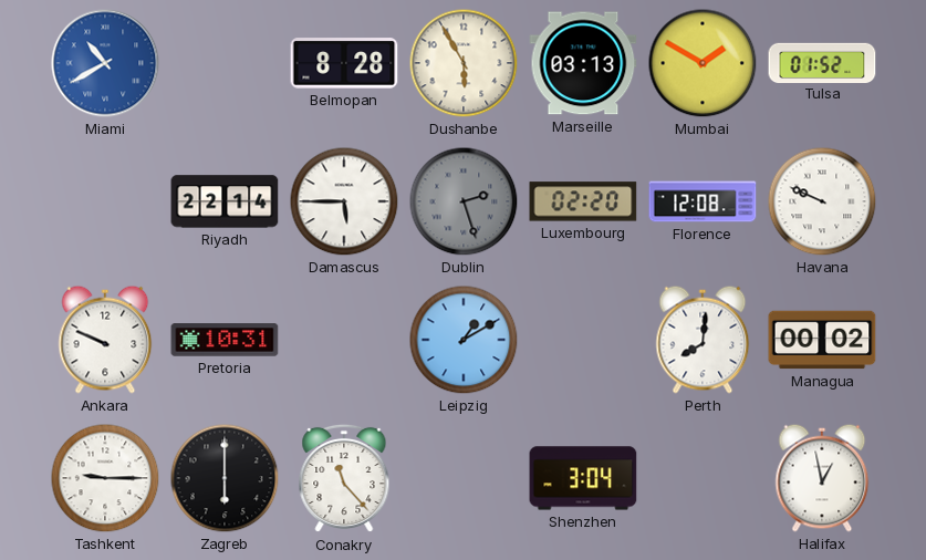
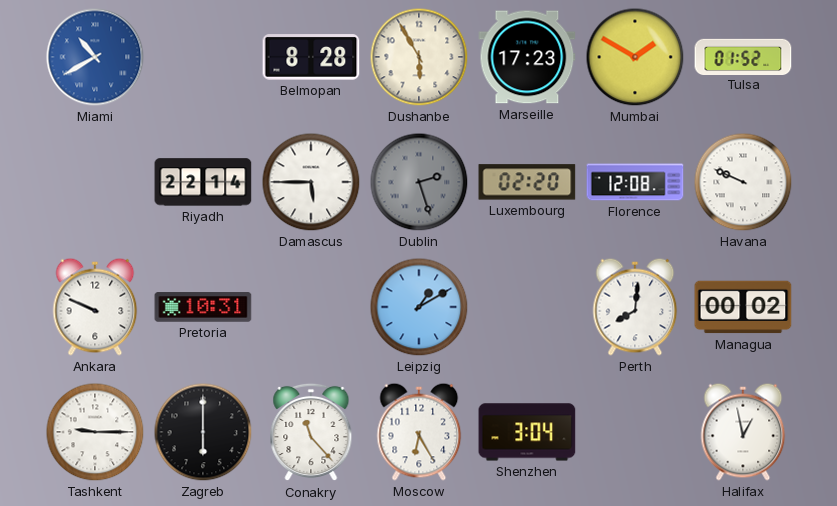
Marseille: 03:13 -> 17:23 (527, 57)
Moscow: none -> 6:25 (419, 432)
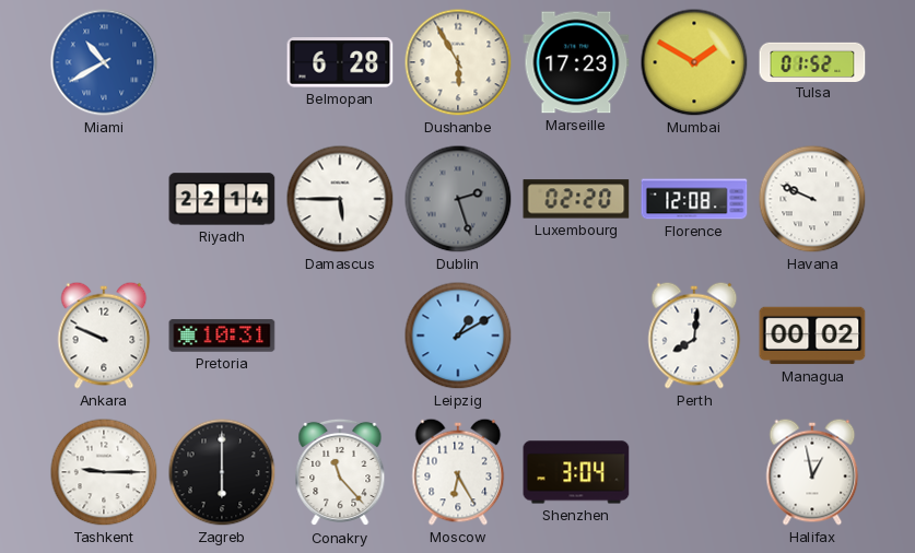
Belmopan: 8:28 -> 6:28 (340, 62)
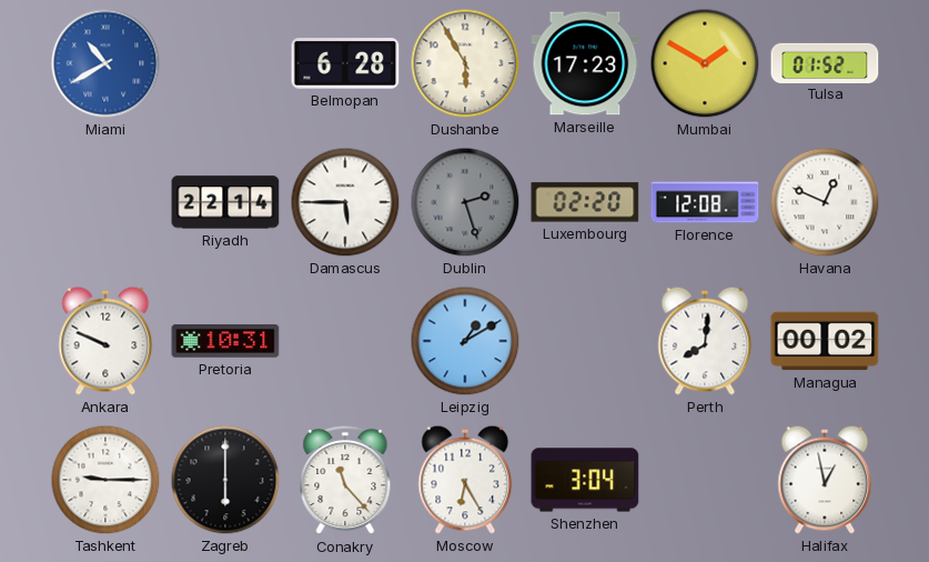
Havana: 9:49 -> 12:49 (825, 202)
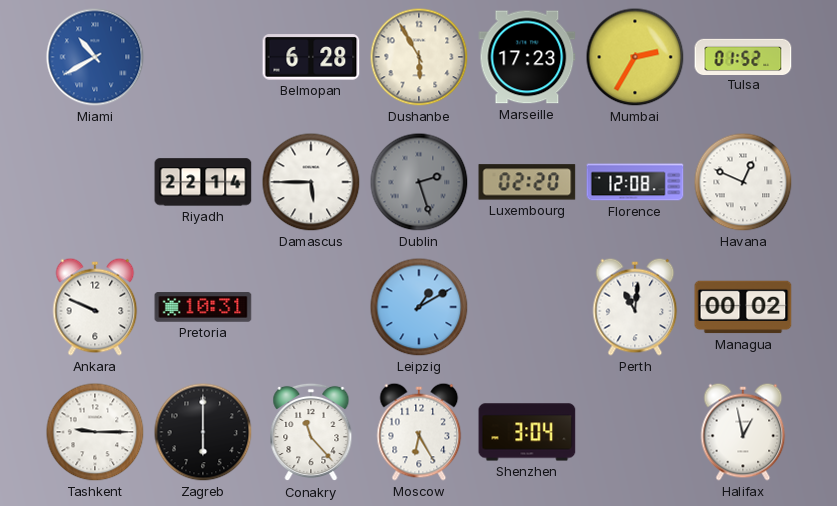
Mumbai: 1:50 -> 2:35 (635, 57)
Perth: 8:01 -> 11:01 (635, 307)
